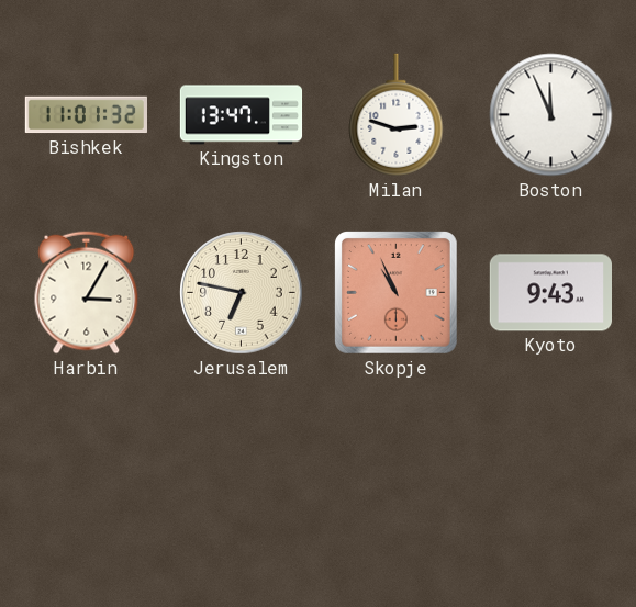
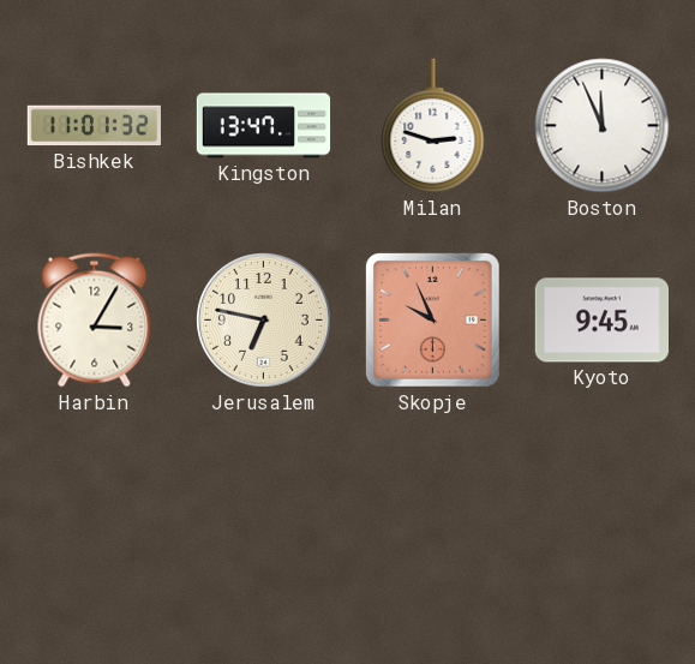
Skopje: 10:56 -> 9:56 (433, 321)
Kyoto: 9:43 -> 9:45 (601, 321)
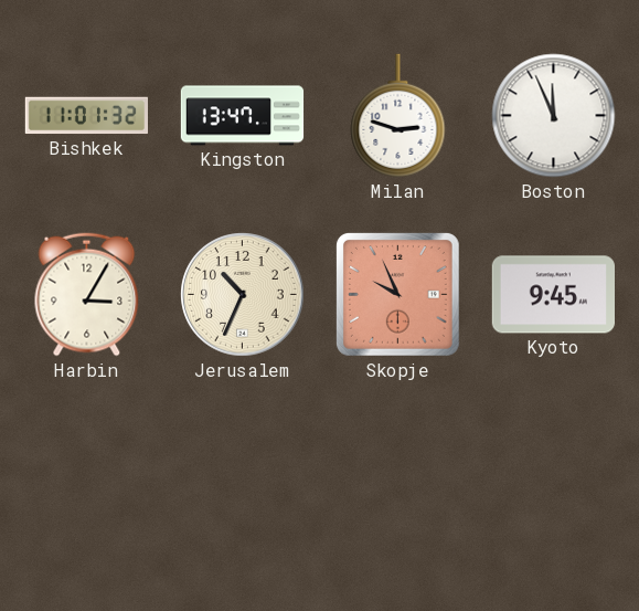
Jerusalem: 6:47 -> 10:34 (243, 295)
